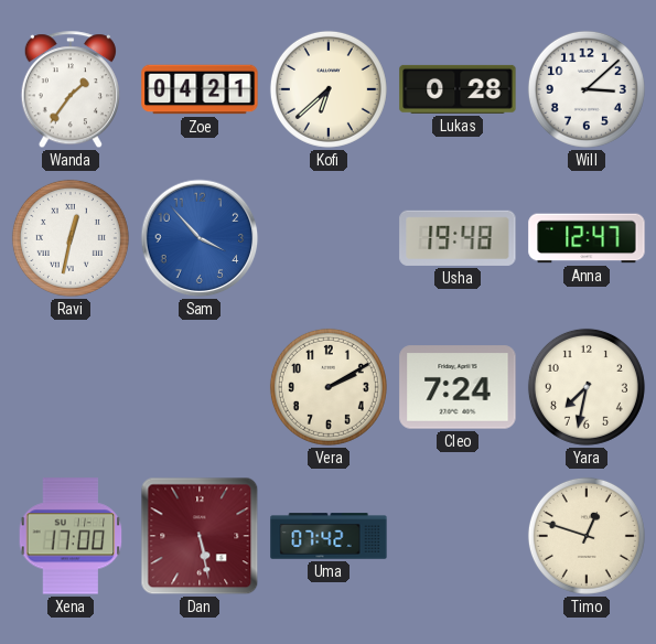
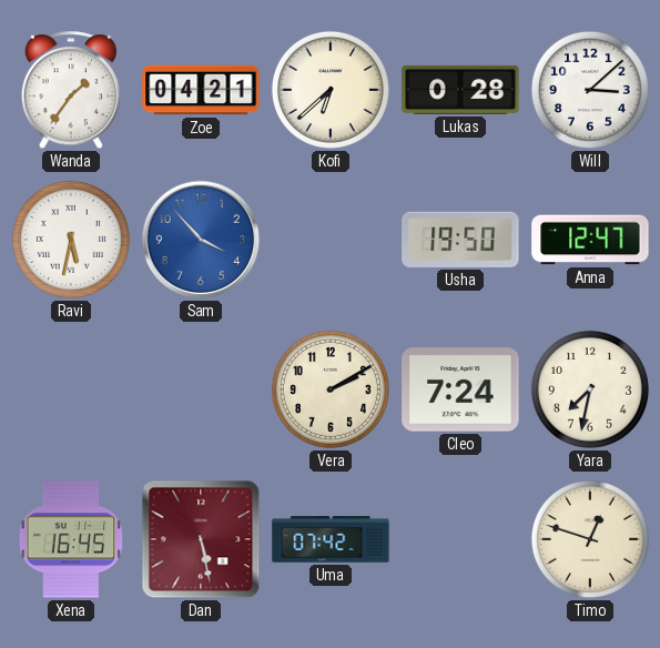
Ravi: 12:32 -> 5:32 (71, 240)
Usha: 19:48 -> 19:50 (460, 240)
Xena: 17:00 -> 16:45 (71, 539)
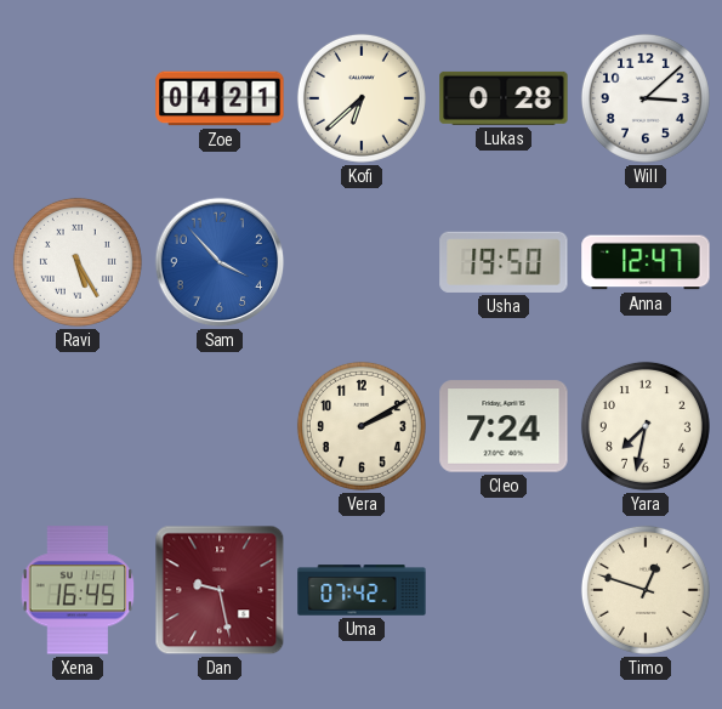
Wanda: 1:36 -> none (71, 91)
Ravi: 5:32 -> 5:25 (78, 262)
Dan: 5:28 -> 9:28 (220, 590)
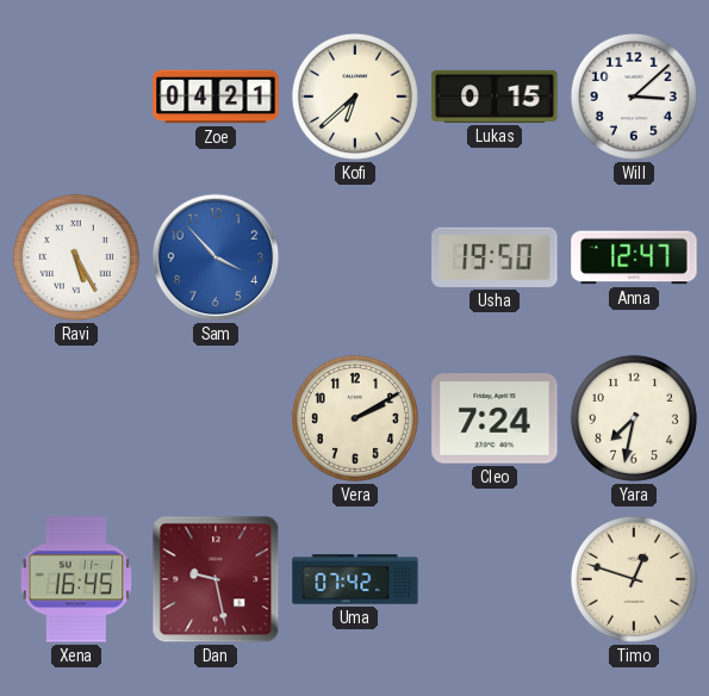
Lukas: 0:28 -> 0:15 (495, 97)
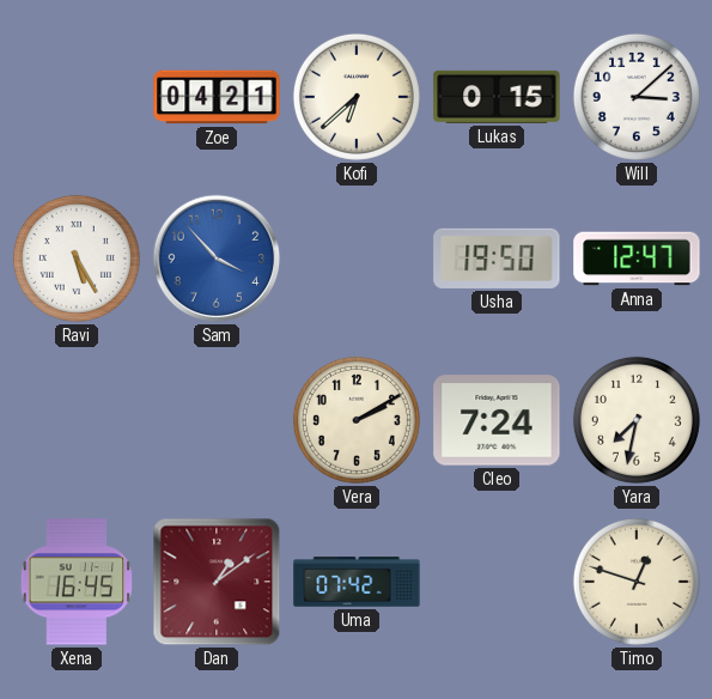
Dan: 9:28 -> 1:09 (217, 582)
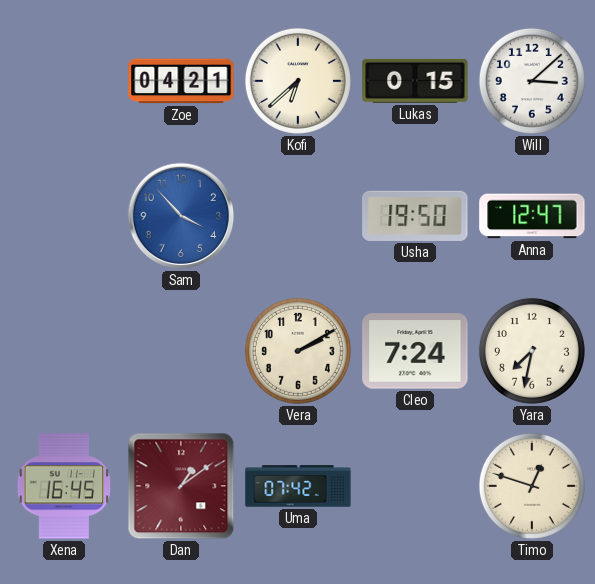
Ravi: 5:25 -> none (77, 259)
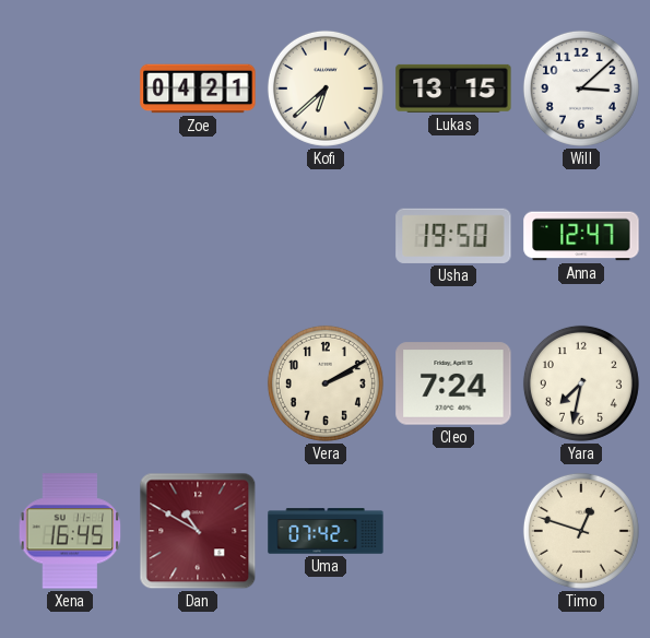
Lukas: 0:15 -> 13:15 (453, 88)
Sam: 3:53 -> none (181, 216)
Dan: 1:09 -> 10:50 (198, 531)
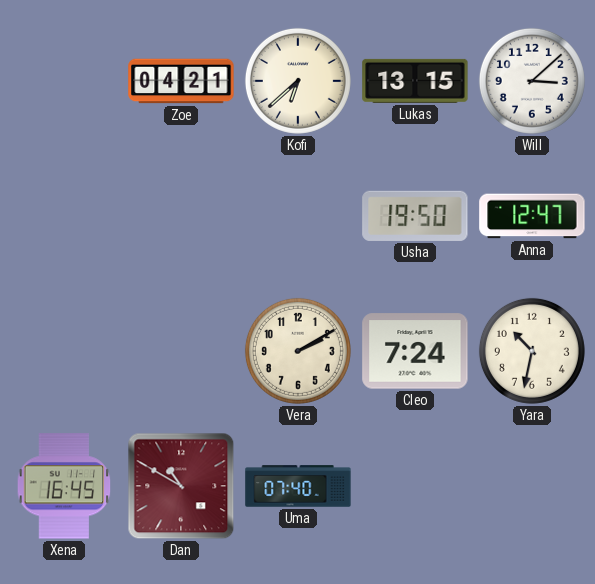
Yara: 7:32 -> 10:32 (532, 351)
Uma: 07:42 -> 07:40 (298, 486)
Timo: 12:48 -> none (581, 531)
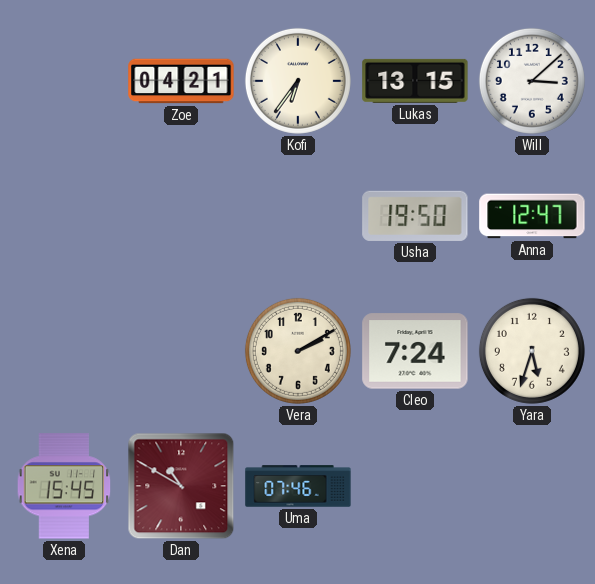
Kofi: 6:38 -> 6:36 (298, 81)
Yara: 10:32 -> 5:33 (532, 351)
Xena: 16:45 -> 15:45 (64, 486)
Uma: 07:40 -> 07:46 (298, 486)
